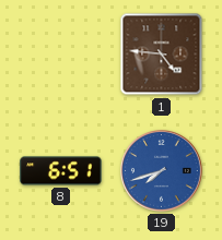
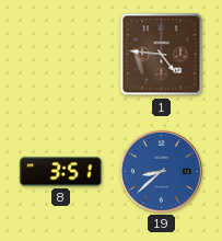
8: 6:51 -> 3:51 (61, 172)
19: 7:42 -> 8:38 (162, 172)
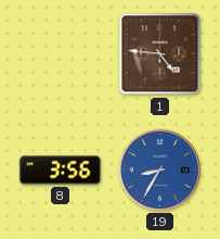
8: 3:51 -> 3:56 (61, 171)
19: 8:38 -> 8:35 (160, 171)
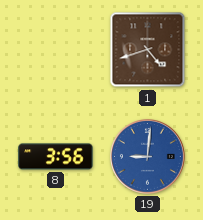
1: 4:46 -> 4:42 (148, 50)
19: 8:35 -> 9:01 (148, 157)
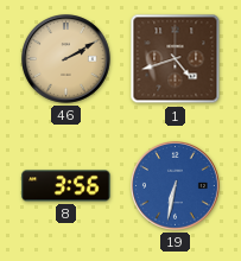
46: none -> 2:10 (66, 59)
19: 9:01 -> 6:32 (176, 186)
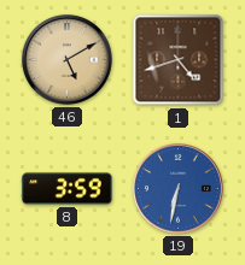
46: 2:10 -> 5:10 (68, 60)
8: 3:56 -> 3:59 (68, 189)
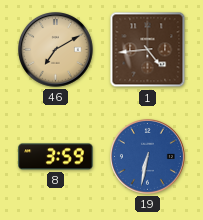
46: 5:10 -> 7:10 (56, 50)
1: 4:42 -> 4:44 (148, 50)
